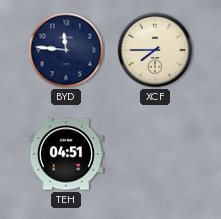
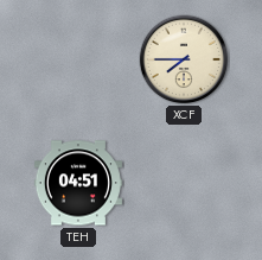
BYD: 11:46 -> none (66, 50)
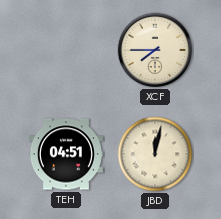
JBD: none -> 12:02 (155, 154)
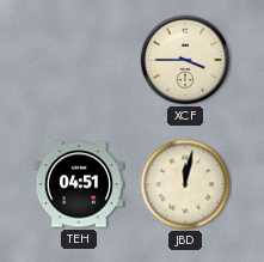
XCF: 7:45 -> 3:45 (185, 60)
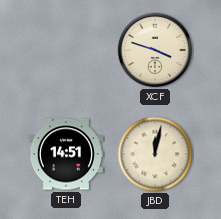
XCF: 3:45 -> 3:48 (155, 50)
TEH: 04:51 -> 14:51 (66, 154)
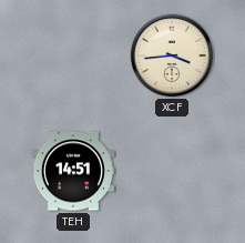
XCF: 3:48 -> 3:44 (172, 55)
JBD: 12:02 -> none (155, 154)
